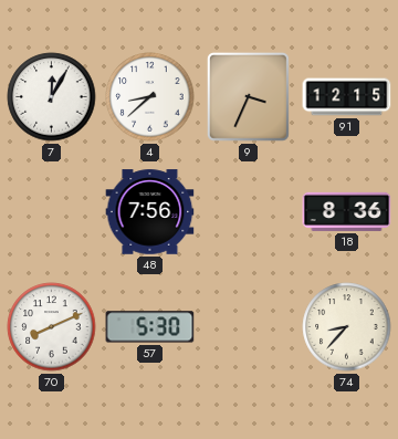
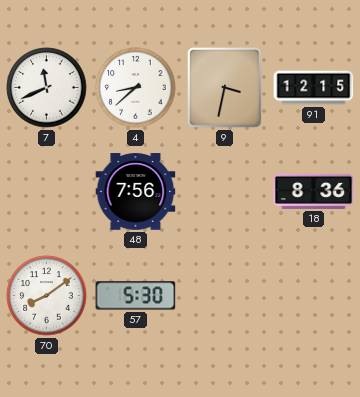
7: 12:05 -> 11:41 (47, 88)
9: 3:34 -> 3:32 (224, 87)
70: 8:11 -> 8:09 (47, 296)
74: 8:37 -> none (347, 327)
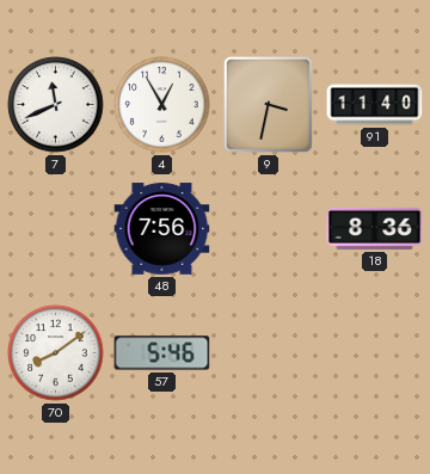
4: 8:38 -> 12:55 (162, 105)
91: 12:15 -> 11:40 (375, 105)
57: 5:30 -> 5:46 (162, 353)
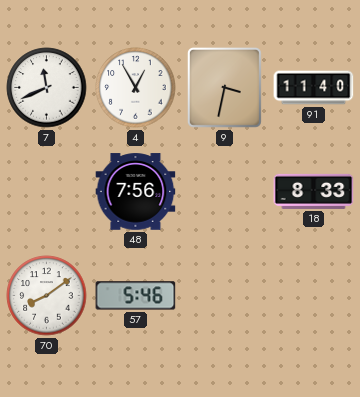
18: 8:36 -> 8:33 (314, 191)
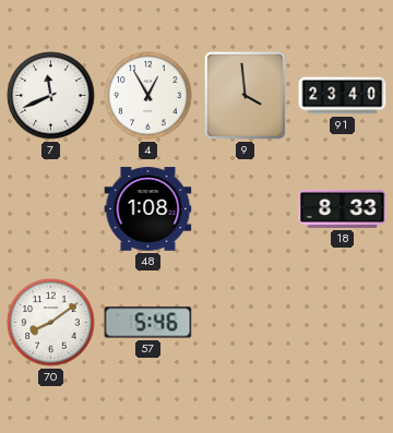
9: 3:32 -> 3:59 (245, 95)
91: 11:40 -> 23:40 (343, 96)
48: 7:56 -> 1:08 (148, 209)
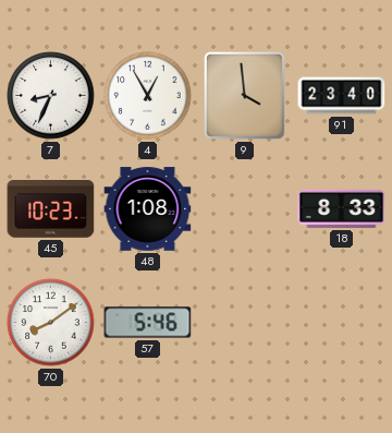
7: 11:41 -> 8:34 (51, 96)
45: none -> 10:23 (51, 209)
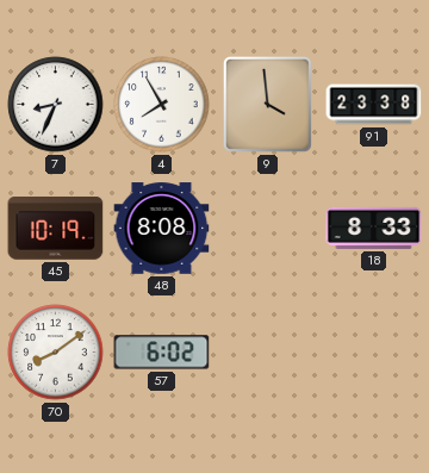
4: 12:55 -> 7:55 (162, 105)
91: 23:40 -> 23:38 (374, 105)
45: 10:23 -> 10:19 (56, 229)
48: 1:08 -> 8:08 (162, 229)
57: 5:46 -> 6:02 (162, 353)
